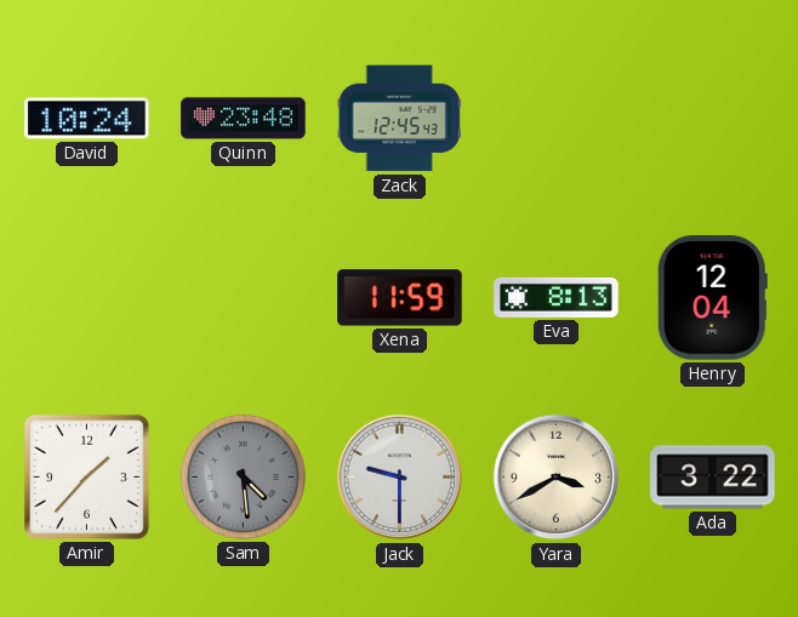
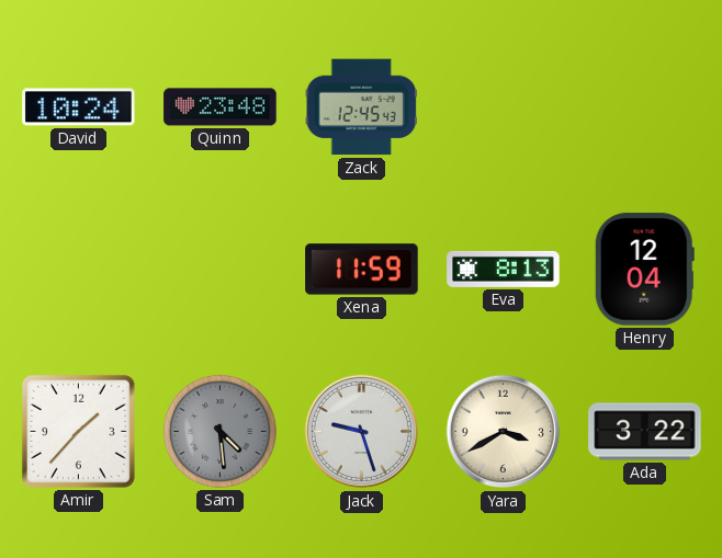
Jack: 9:30 -> 9:27 (362, 432)
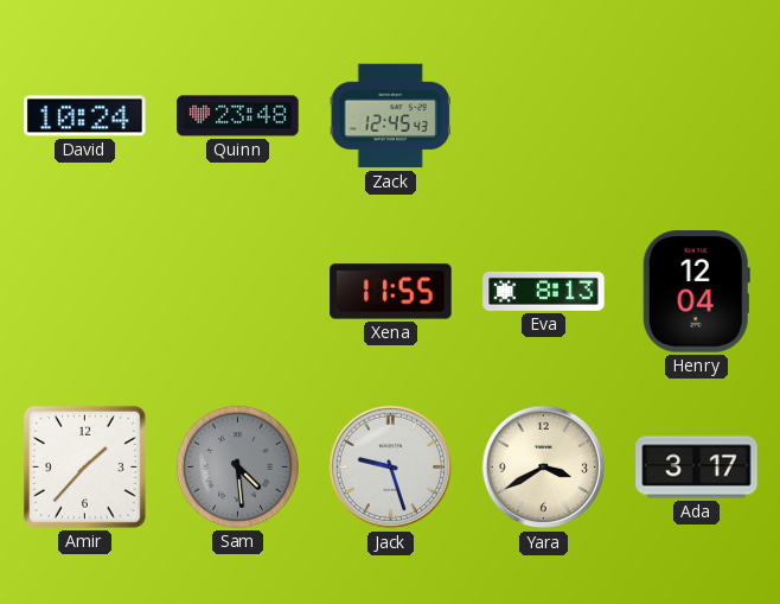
Xena: 11:59 -> 11:55 (391, 292)
Ada: 3:22 -> 3:17 (697, 468)
